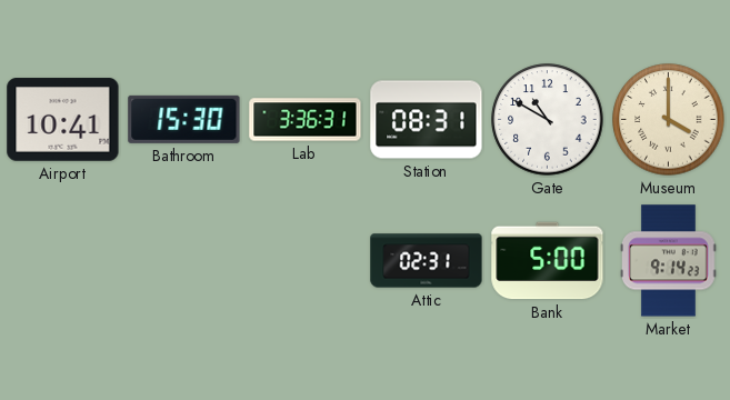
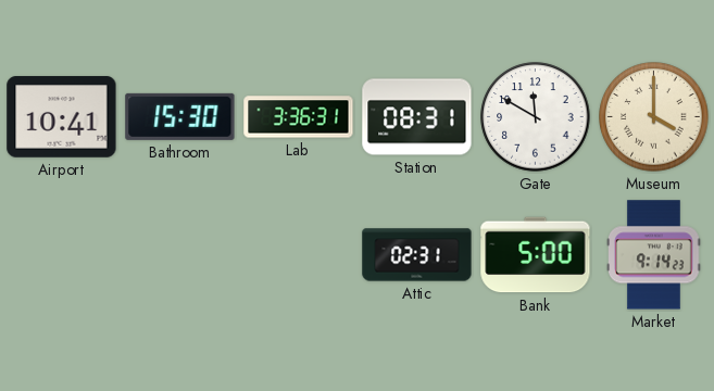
Gate: 10:50 -> 11:50 (536, 117)
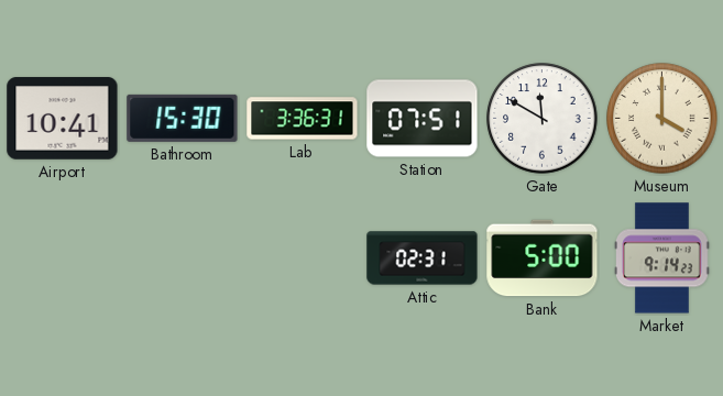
Station: 08:31 -> 07:51 (423, 119)
